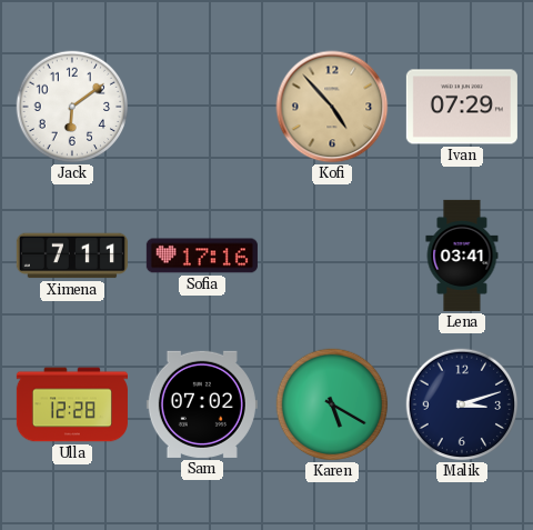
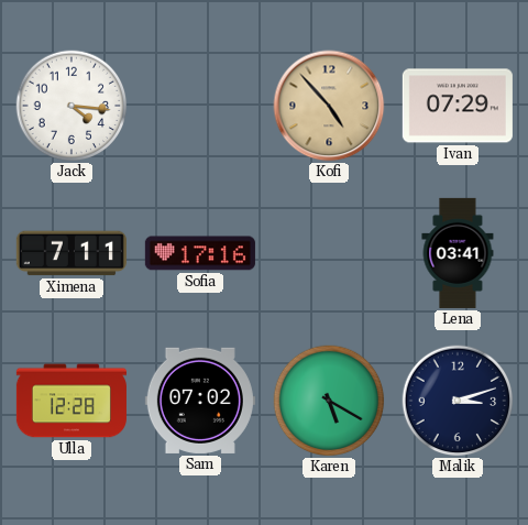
Jack: 6:09 -> 4:16 (71, 106)
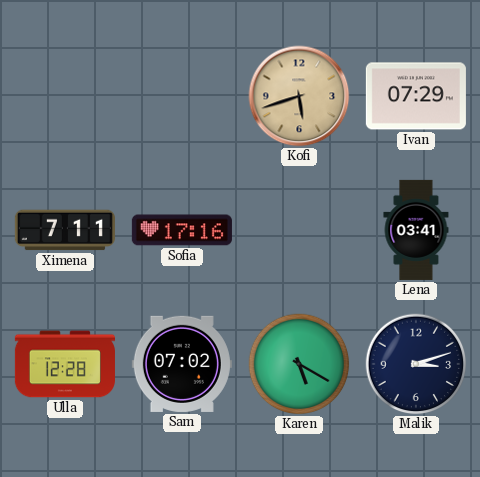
Jack: 4:16 -> none (71, 106)
Kofi: 4:53 -> 5:42 (299, 96)
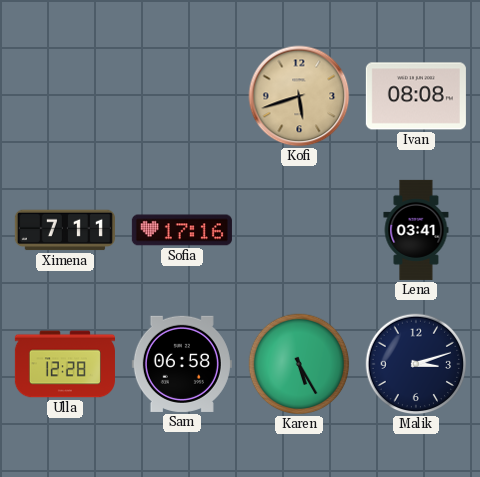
Ivan: 07:29 -> 08:08 (416, 96)
Sam: 07:02 -> 06:58 (182, 364)
Karen: 5:20 -> 5:25 (299, 364)
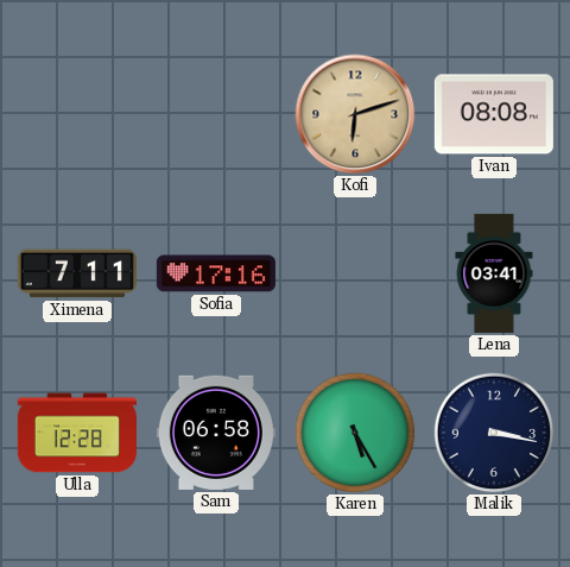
Kofi: 5:42 -> 6:12 (355, 114)
Malik: 3:12 -> 3:17 (494, 433)
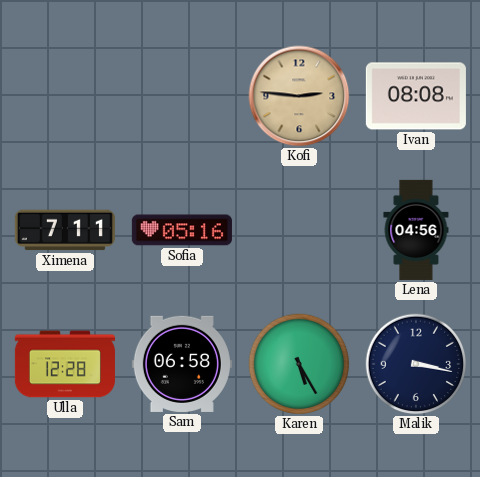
Kofi: 6:12 -> 2:46 (299, 96)
Sofia: 17:16 -> 05:16 (182, 230)
Lena: 03:41 -> 04:56 (416, 230)
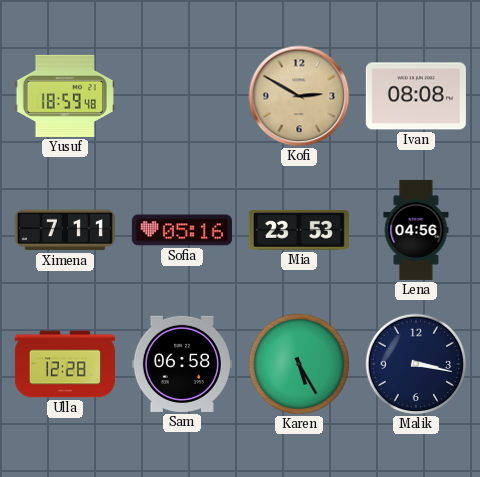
Yusuf: none -> 18:59 (65, 96)
Kofi: 2:46 -> 2:50 (299, 96)
Mia: none -> 23:53 (299, 231)
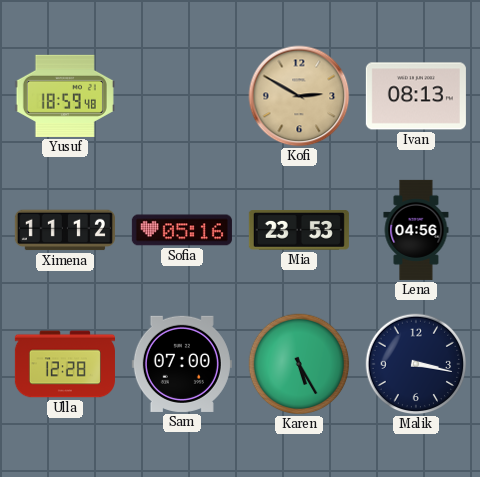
Ivan: 08:08 -> 08:13 (416, 96)
Ximena: 7:11 -> 11:12 (65, 230)
Sam: 06:58 -> 07:00 (182, 364)
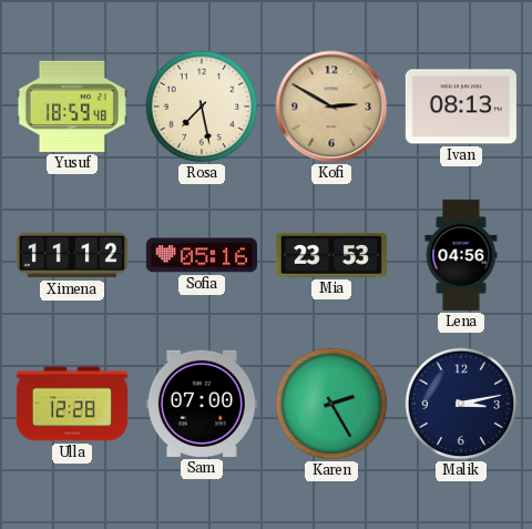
Rosa: none -> 7:28 (202, 106)
Karen: 5:25 -> 2:25 (331, 404)
Malik: 3:17 -> 3:13 (461, 404)
